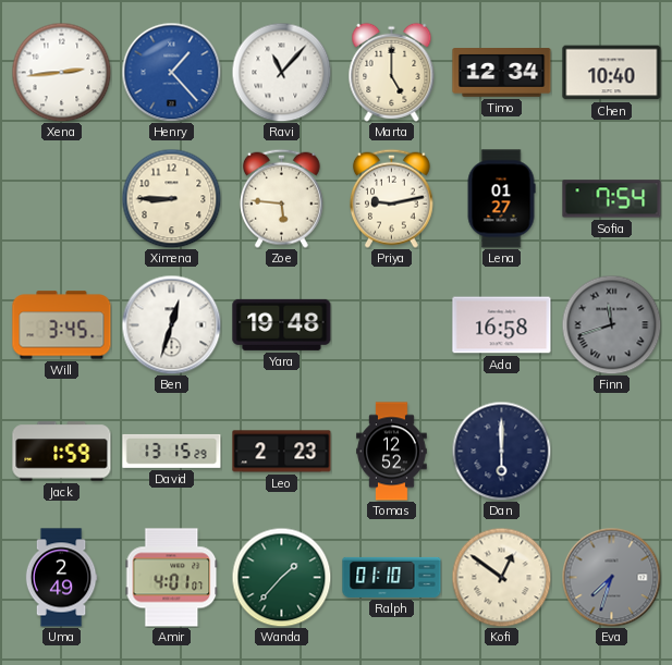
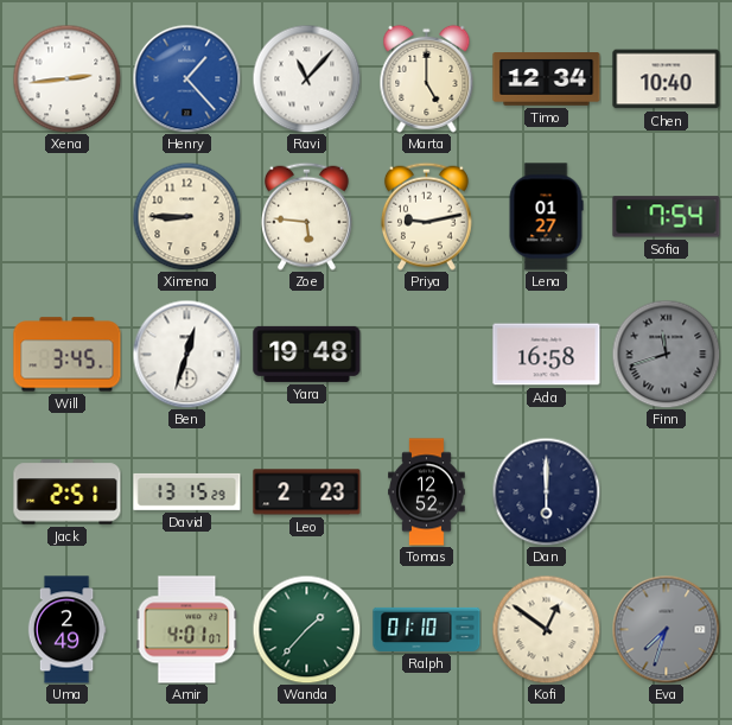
Jack: 1:59 -> 2:51 (68, 492)
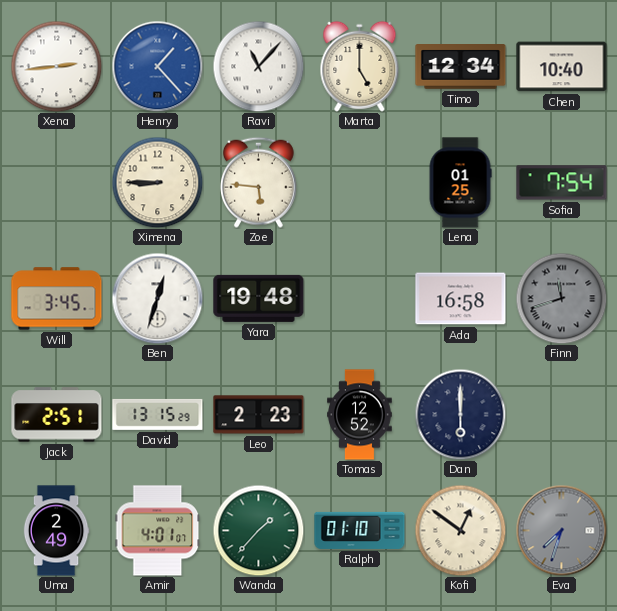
Priya: 9:13 -> none (426, 216)
Lena: 01:27 -> 01:25 (460, 183)
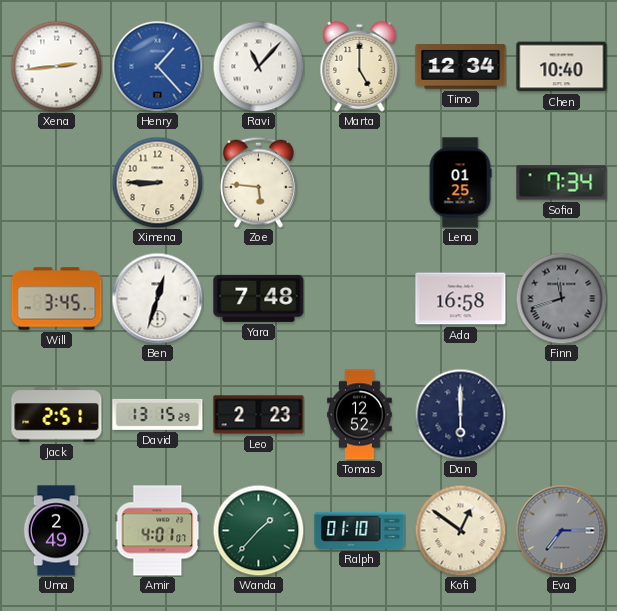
Sofia: 7:54 -> 7:34 (562, 183)
Yara: 19:48 -> 7:48 (259, 298)
Eva: 7:33 -> 7:15 (561, 530)
